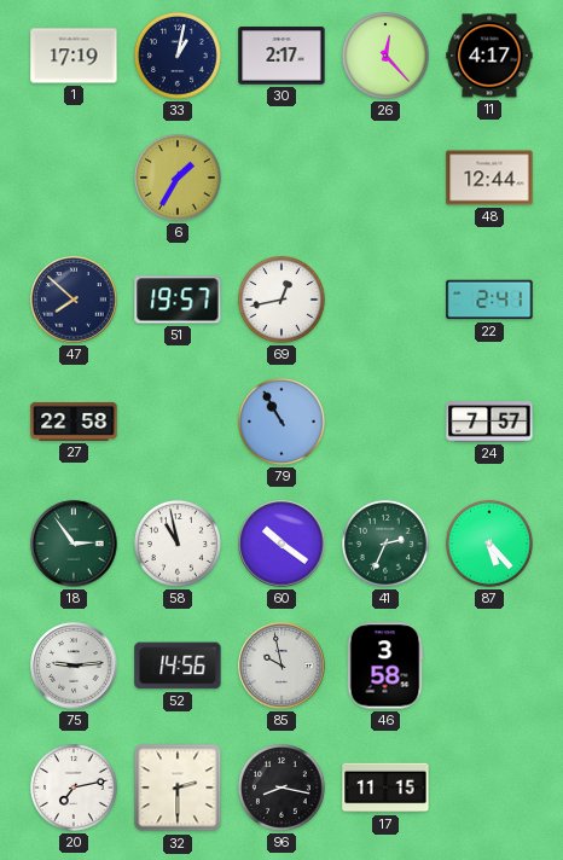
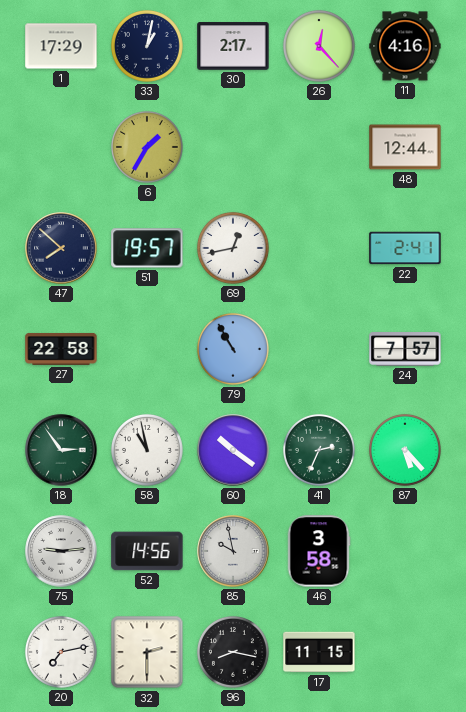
1: 17:19 -> 17:29 (61, 46)
11: 4:17 -> 4:16 (405, 46)
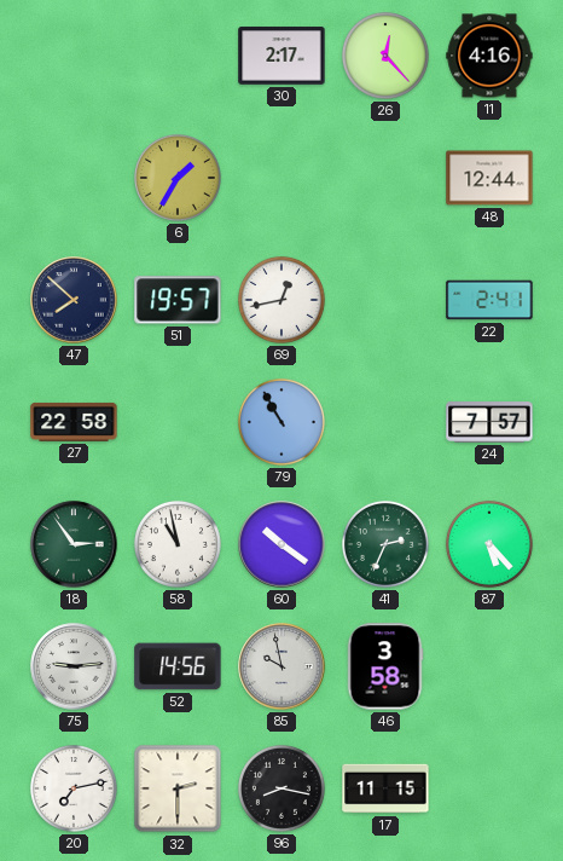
1: 17:29 -> none (61, 46)
33: 1:02 -> none (147, 46)
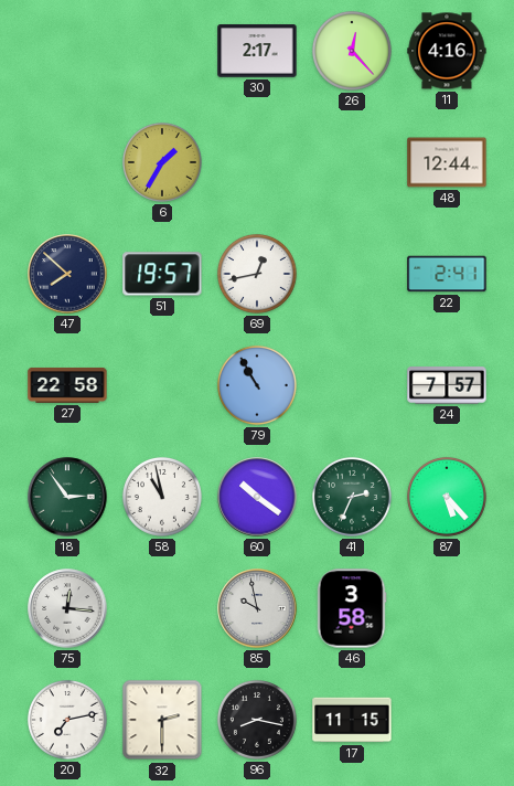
75: 9:14 -> 12:16 (67, 608)
52: 14:56 -> none (178, 666)
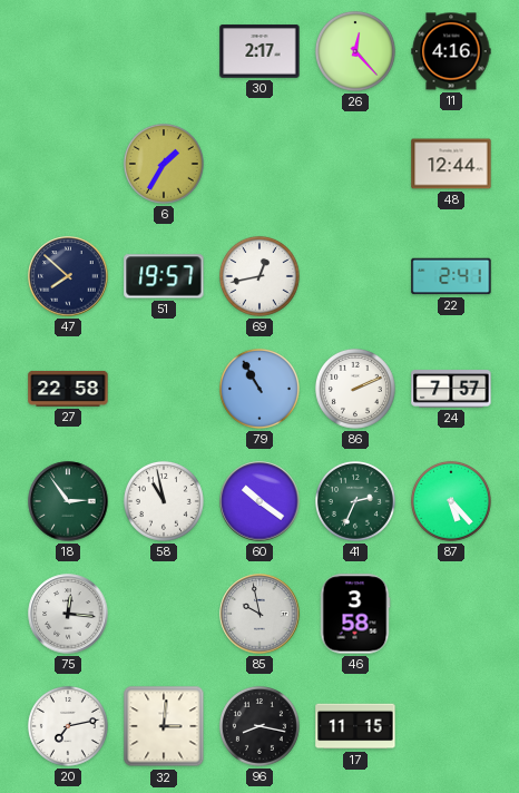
86: none -> 2:11 (355, 389)
32: 2:30 -> 3:01 (164, 726)
